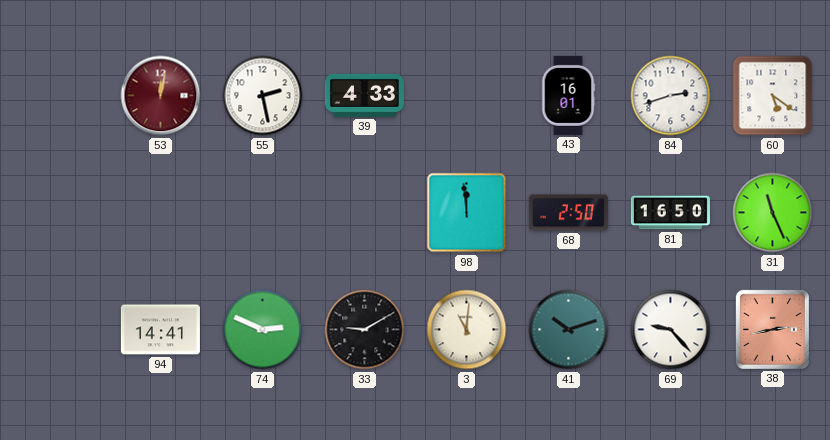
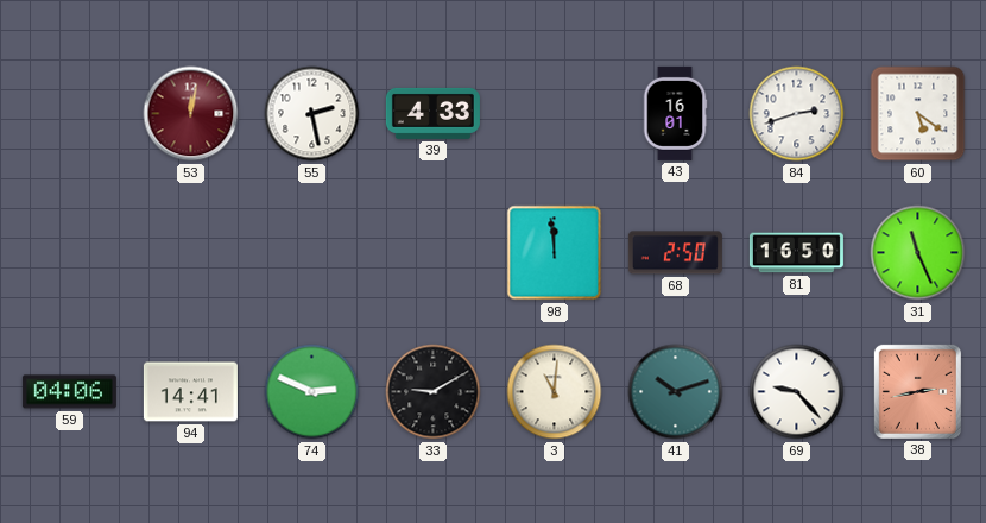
59: none -> 04:06 (69, 392)
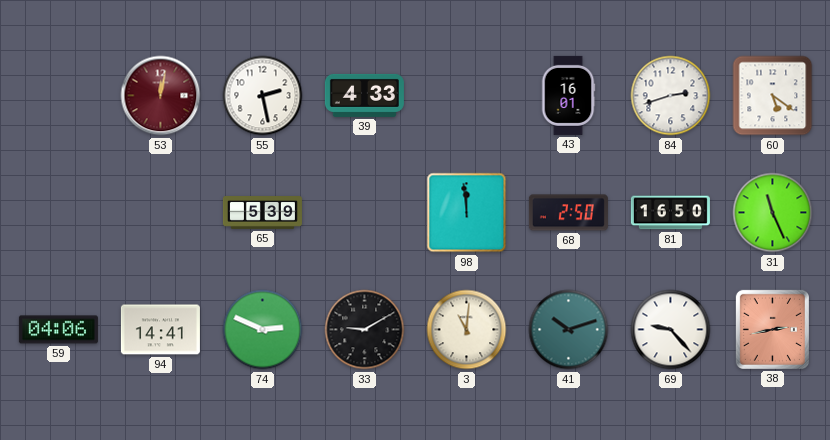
65: none -> 5:39 (262, 213)
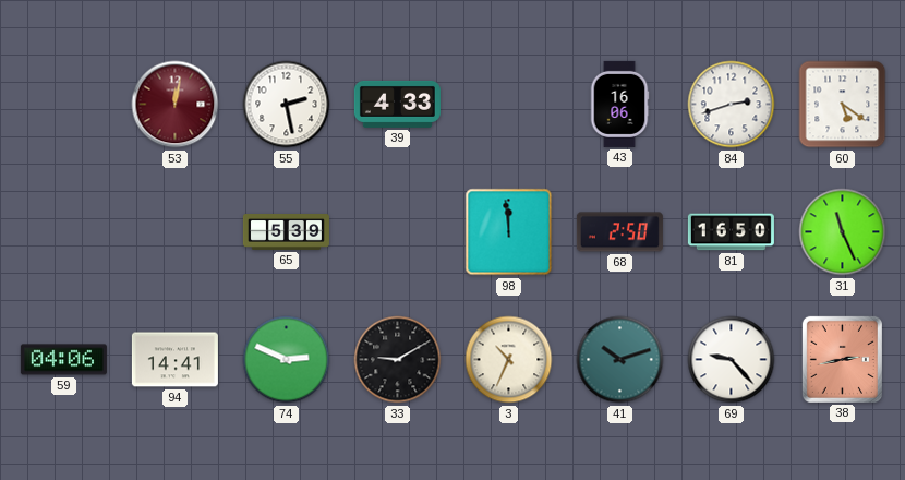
43: 16:01 -> 16:06 (619, 104)
3: 11:01 -> 10:34 (509, 360)
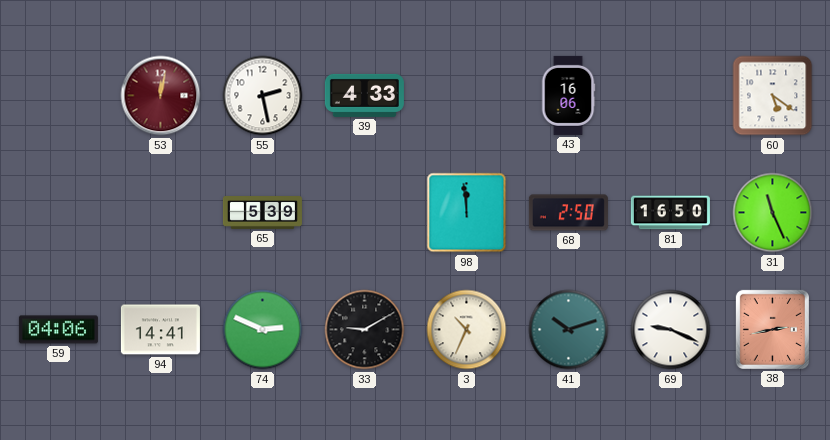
84: 2:42 -> none (732, 105)
69: 9:23 -> 9:19 (671, 330)
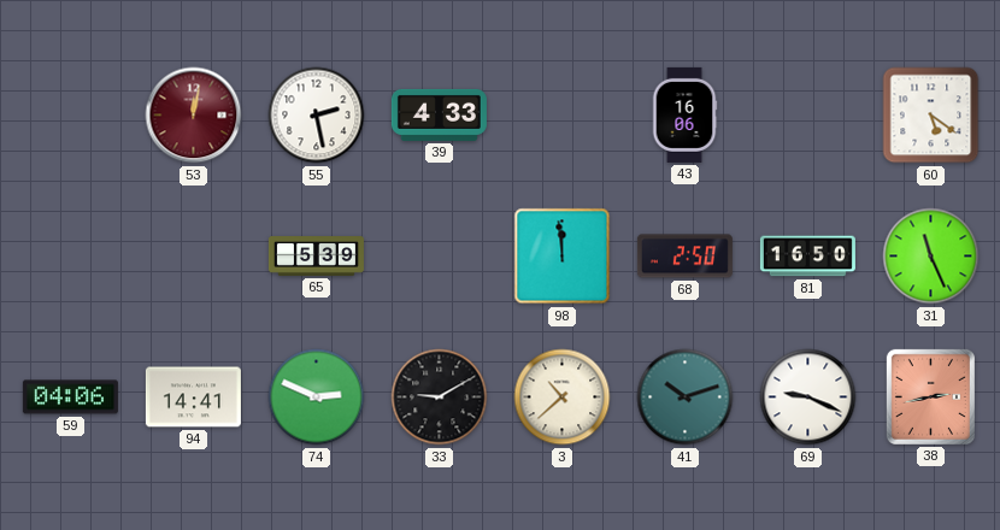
3: 10:34 -> 10:38 (563, 397)
